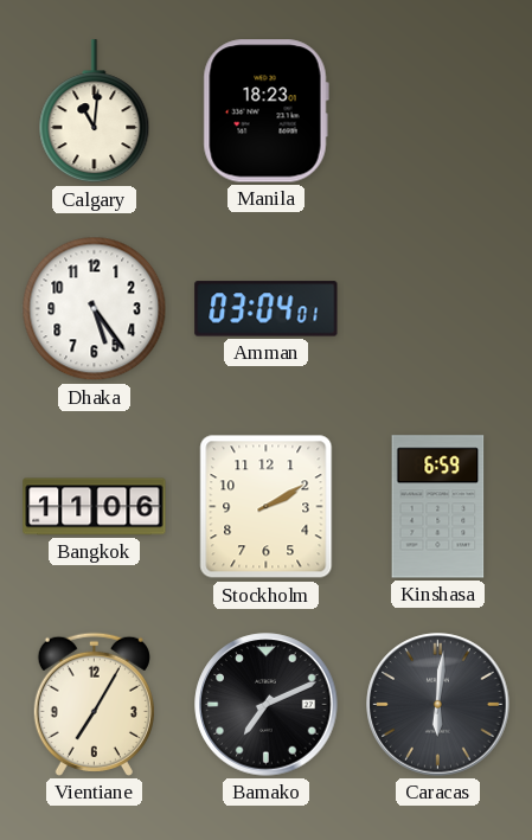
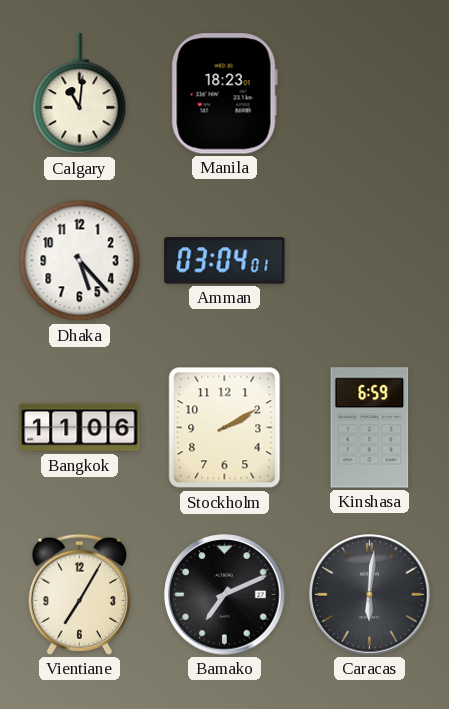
Dhaka: 5:24 -> 5:23 (80, 261)
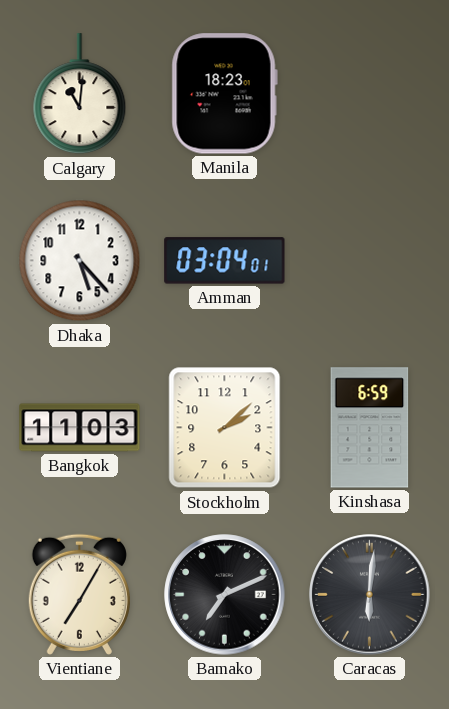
Bangkok: 11:06 -> 11:03 (80, 428)
Stockholm: 2:10 -> 2:08 (225, 428)
